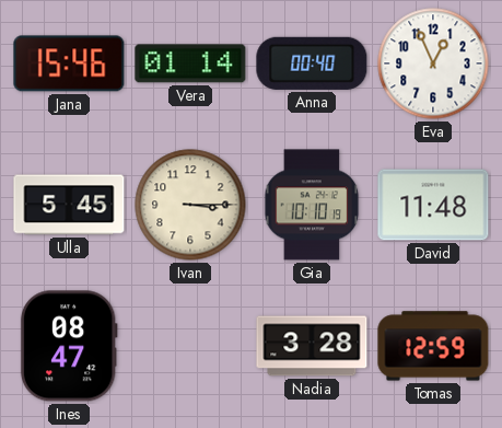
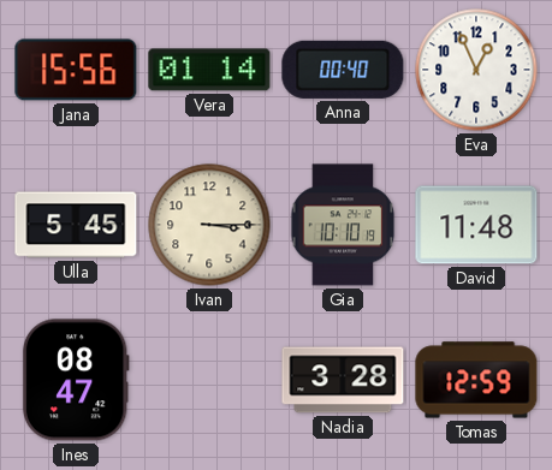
Jana: 15:46 -> 15:56 (76, 70)
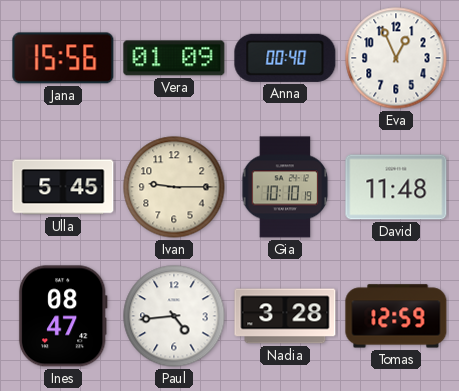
Vera: 01:14 -> 01:09 (174, 58)
Ivan: 3:15 -> 9:15 (174, 187)
Paul: none -> 4:44 (174, 316)
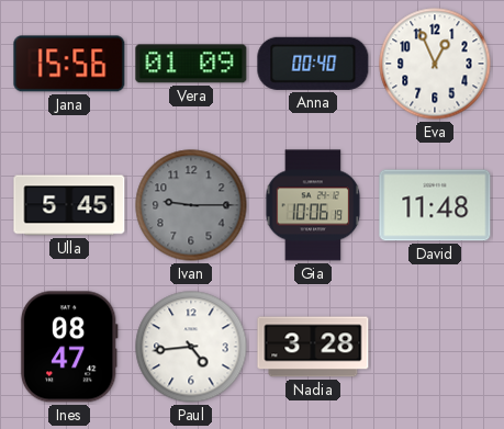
Ivan dial: cream -> grey (191, 205)
Gia: 10:10 -> 10:06 (313, 205)
Tomas: 12:59 -> none (396, 316)
